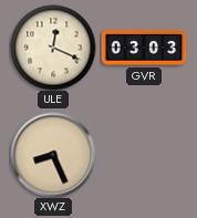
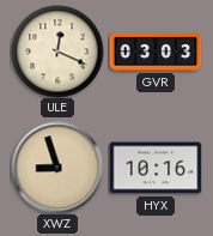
XWZ: 8:26 -> 8:57 (57, 168)
HYX: none -> 10:16 (156, 168)
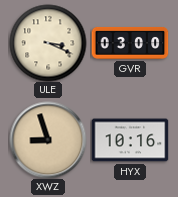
ULE: 12:19 -> 3:19 (48, 43)
GVR: 03:03 -> 03:00 (130, 43)
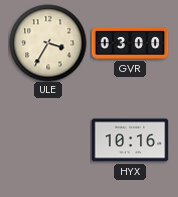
ULE: 3:19 -> 3:35 (48, 43)
XWZ: 8:57 -> none (48, 140)
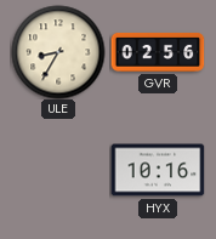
ULE: 3:35 -> 8:35 (58, 52)
GVR: 03:00 -> 02:56 (158, 52)
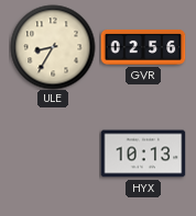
HYX: 10:16 -> 10:13 (143, 154)
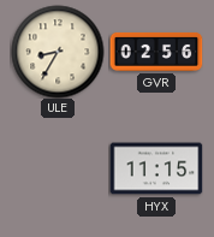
HYX: 10:13 -> 11:15 (156, 168)
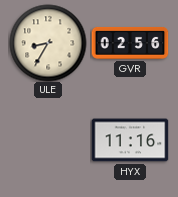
HYX: 11:15 -> 11:16 (130, 140)
